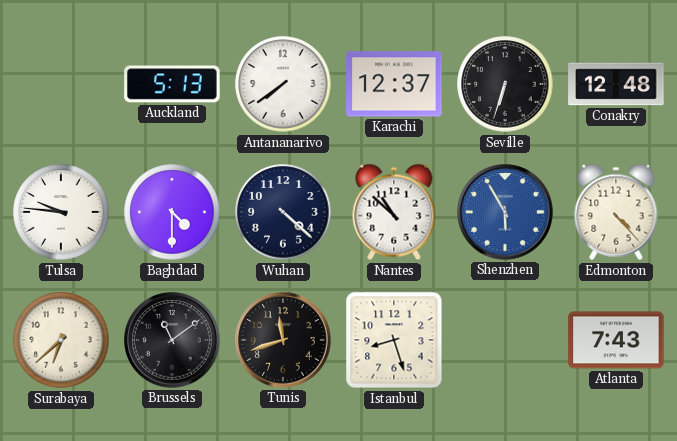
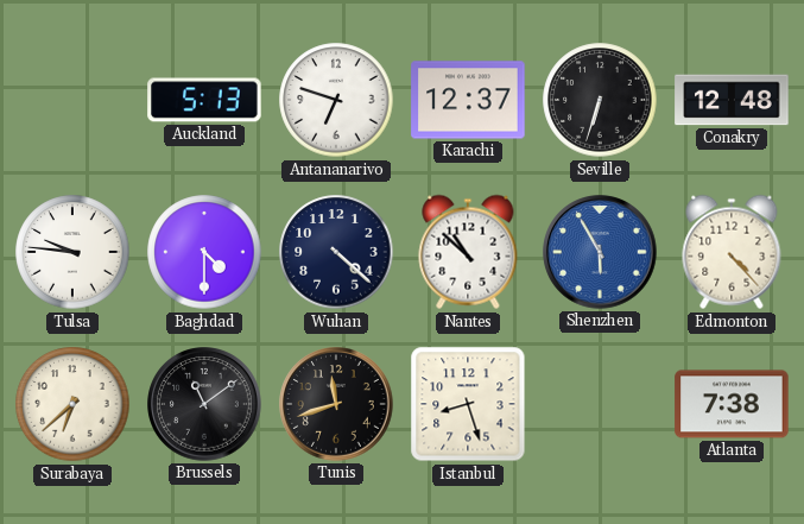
Antananarivo: 7:39 -> 6:48 (336, 100)
Atlanta: 7:43 -> 7:38 (732, 404)
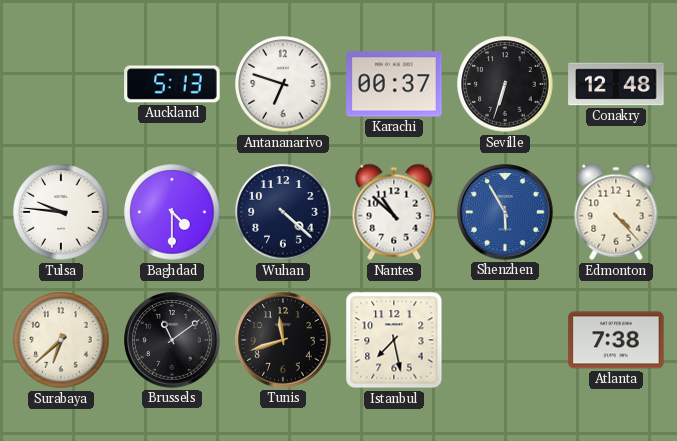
Karachi: 12:37 -> 00:37 (394, 84)
Istanbul: 8:27 -> 7:28 (394, 340)
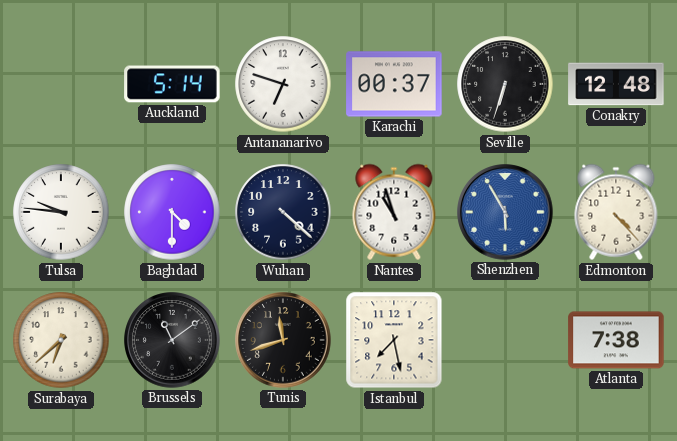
Auckland: 5:13 -> 5:14 (172, 84)
Nantes: 10:52 -> 10:57 (394, 212)
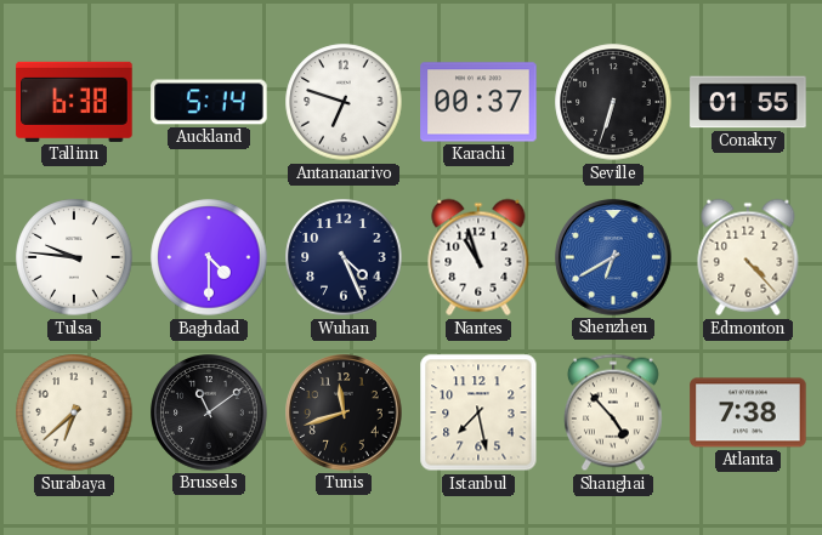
Tallinn: none -> 6:38 (74, 102)
Conakry: 12:48 -> 01:55 (748, 102)
Wuhan: 4:22 -> 4:26 (344, 257)
Shenzhen: 5:55 -> 6:40 (613, 257)
Shanghai: none -> 4:53 (613, 412)
